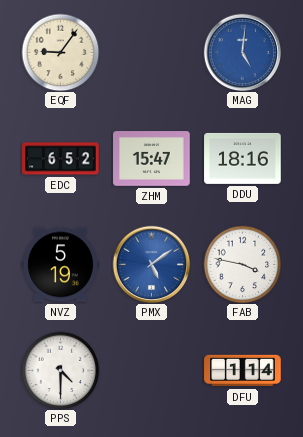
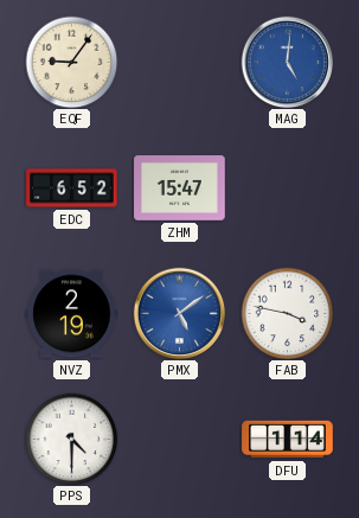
DDU: 18:16 -> none (243, 158)
NVZ: 5:19 -> 2:19 (72, 314)
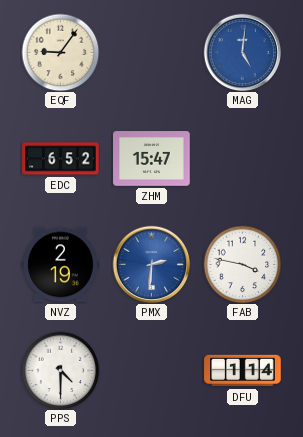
PMX: 5:09 -> 2:31 (151, 264)
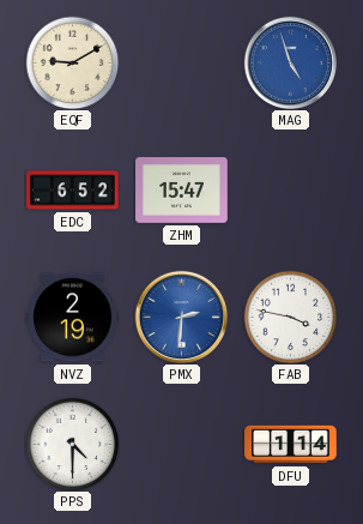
EQF: 9:06 -> 9:10 (72, 62)
MAG: 5:01 -> 4:57 (290, 62)
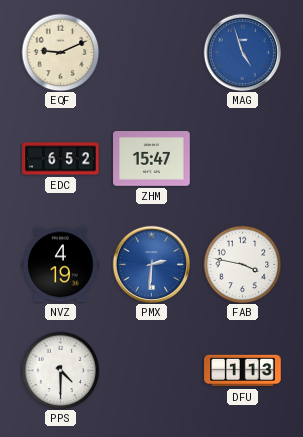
EQF: 9:10 -> 9:11 (60, 52)
NVZ: 2:19 -> 4:19 (61, 265)
DFU: 1:14 -> 1:13 (243, 371)
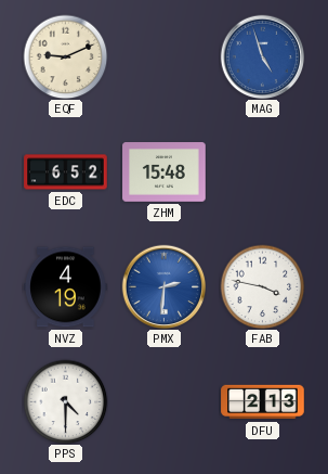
ZHM: 15:47 -> 15:48 (165, 172)
DFU: 1:13 -> 2:13 (263, 402)
